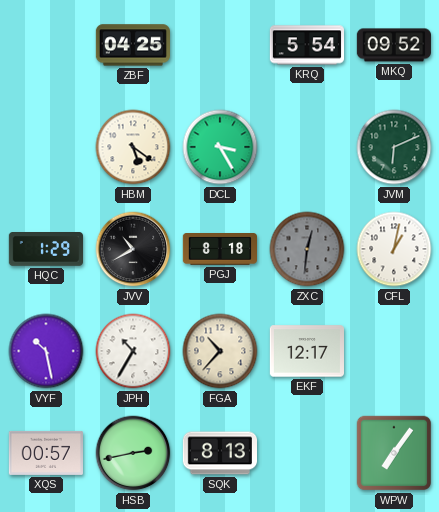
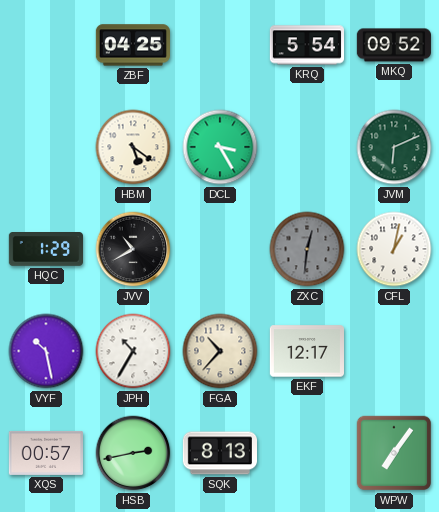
PGJ: 8:18 -> none (219, 250)
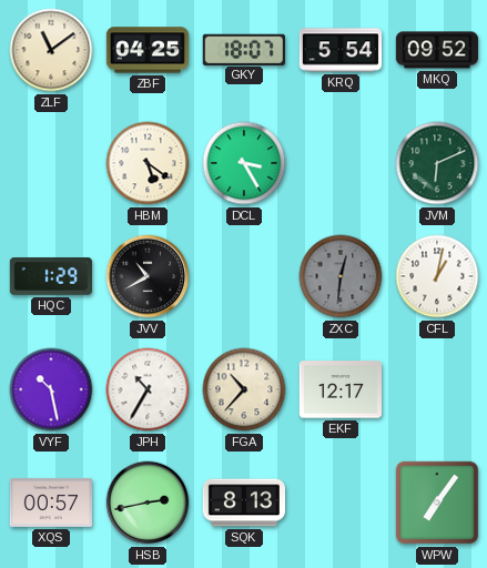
ZLF: none -> 11:09 (51, 50)
GKY: none -> 18:07 (244, 49)
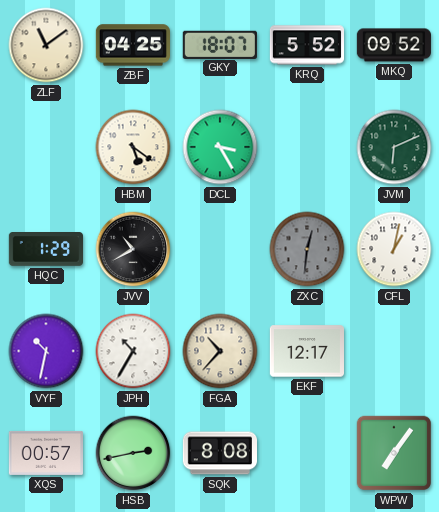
KRQ: 5:54 -> 5:52 (306, 45)
VYF: 10:28 -> 10:32 (46, 351)
SQK: 8:13 -> 8:08 (219, 453)
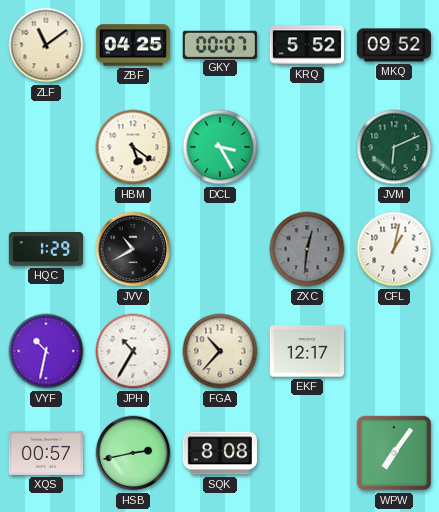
GKY: 18:07 -> 00:07 (220, 44)
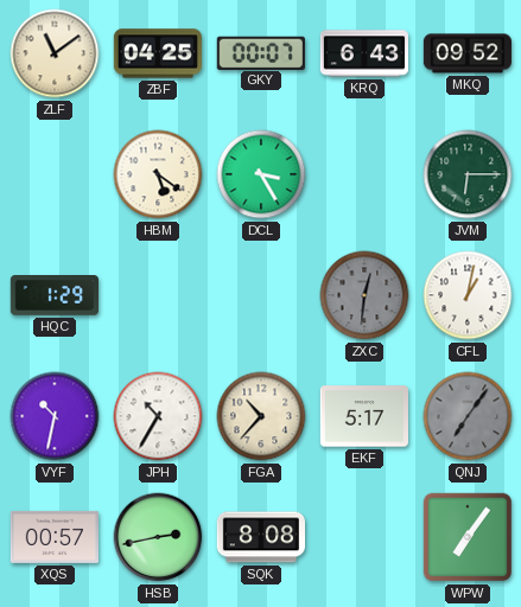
KRQ: 5:52 -> 6:43 (363, 53)
JVM: 6:11 -> 6:15 (468, 174)
JVV: 10:40 -> none (133, 249)
EKF: 12:17 -> 5:17 (363, 416)
QNJ: none -> 7:06 (468, 416)
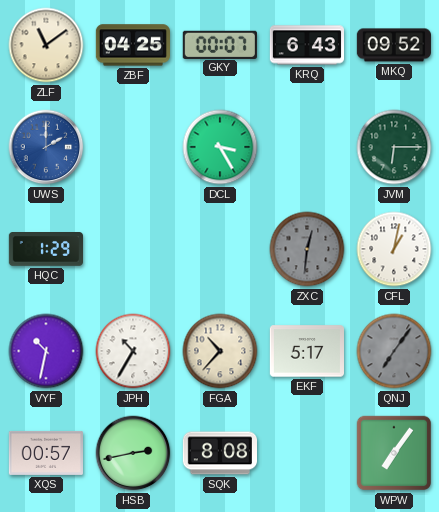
UWS: none -> 2:00 (46, 147)
HBM: 5:21 -> none (158, 174)
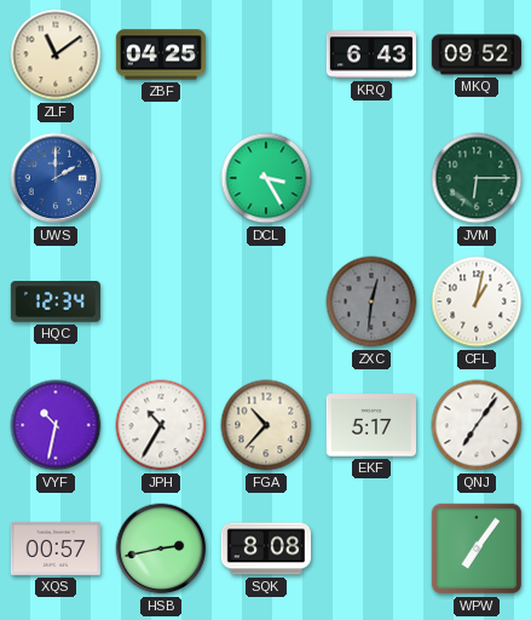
GKY: 00:07 -> none (220, 44)
HQC: 1:29 -> 12:34 (54, 302)
QNJ dial: grey -> white (477, 425)
